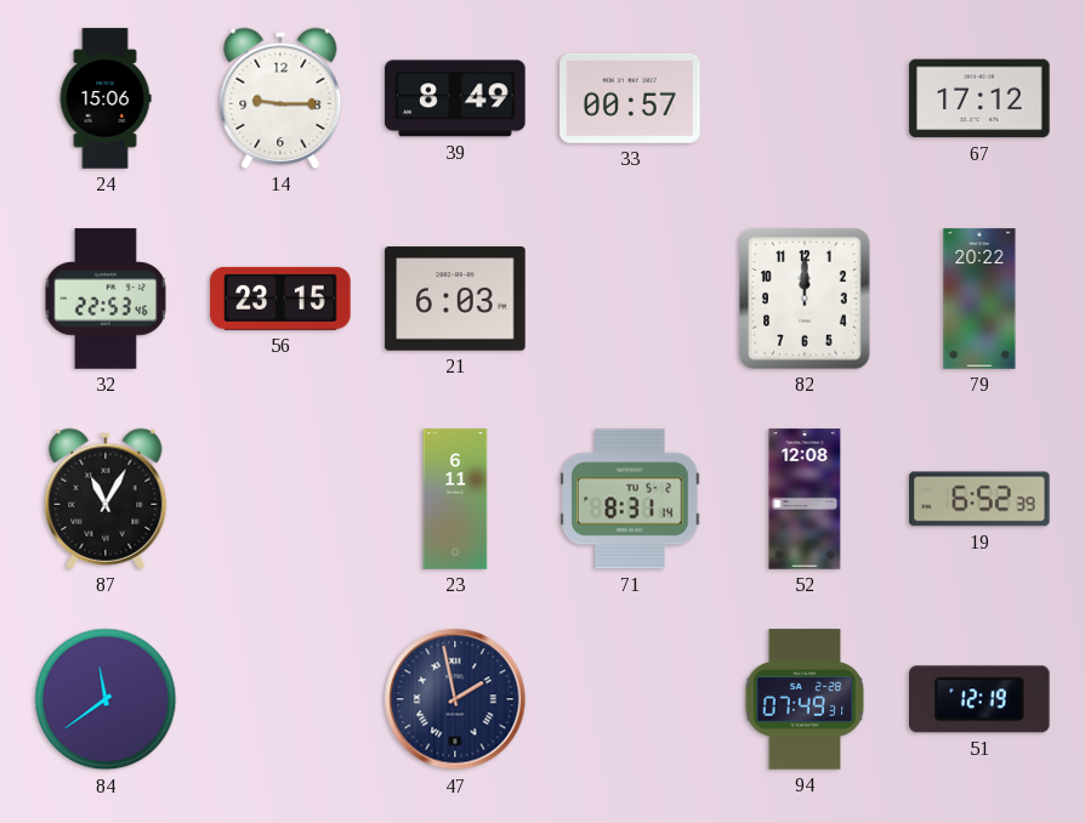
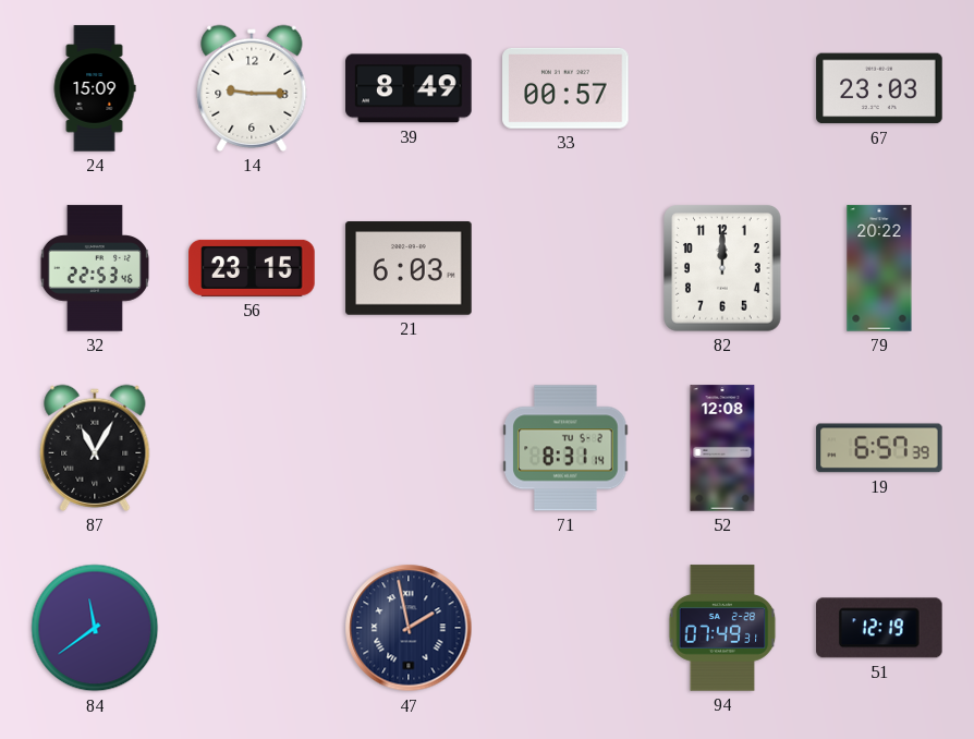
24: 15:06 -> 15:09 (95, 88)
67: 17:12 -> 23:03 (879, 88)
23: 6:11 -> none (455, 499)
19: 6:52 -> 6:57 (879, 448)
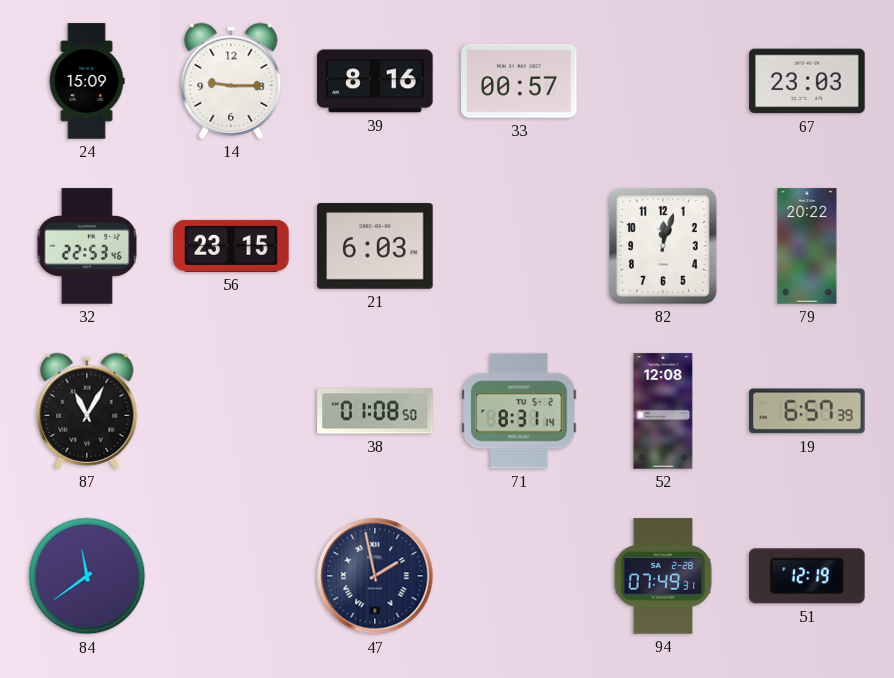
39: 8:49 -> 8:16 (375, 81)
82: 12:00 -> 12:03 (664, 246)
38: none -> 01:08 (375, 411)
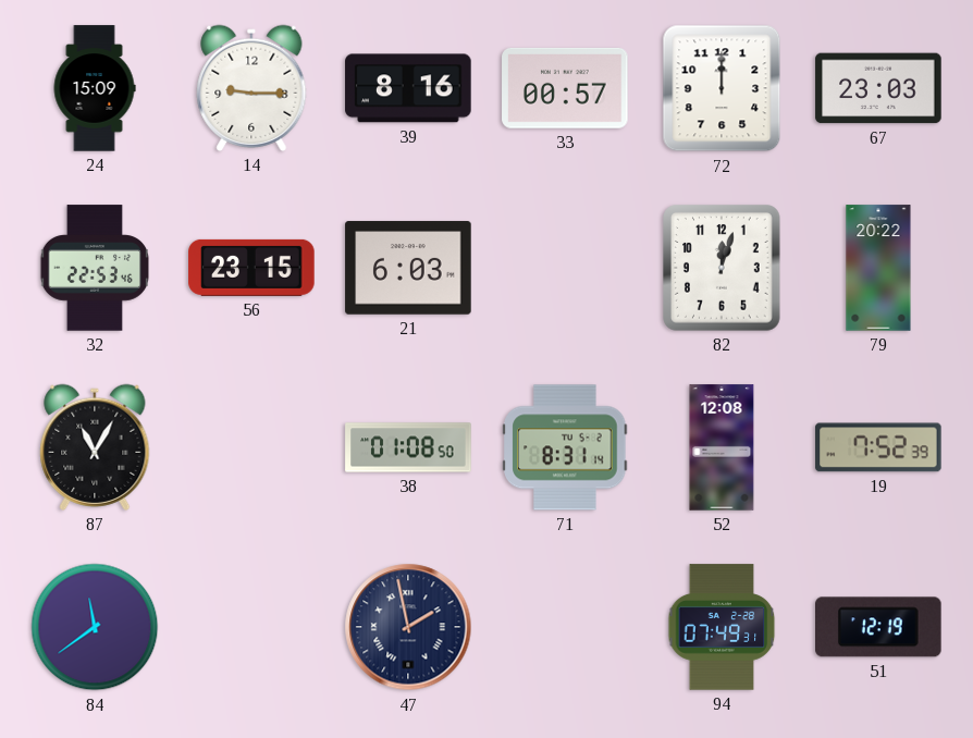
72: none -> 12:00 (722, 88)
19: 6:57 -> 7:52 (878, 447)
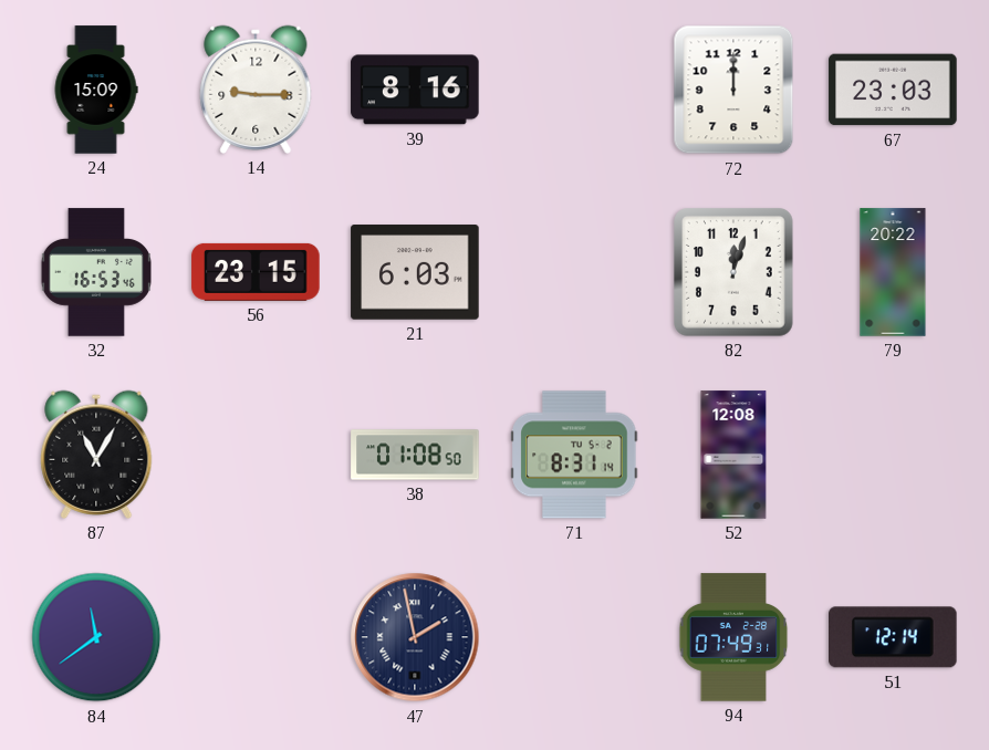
33: 00:57 -> none (565, 88)
32: 22:53 -> 16:53 (95, 272)
19: 7:52 -> none (878, 447)
51: 12:19 -> 12:14 (894, 637)
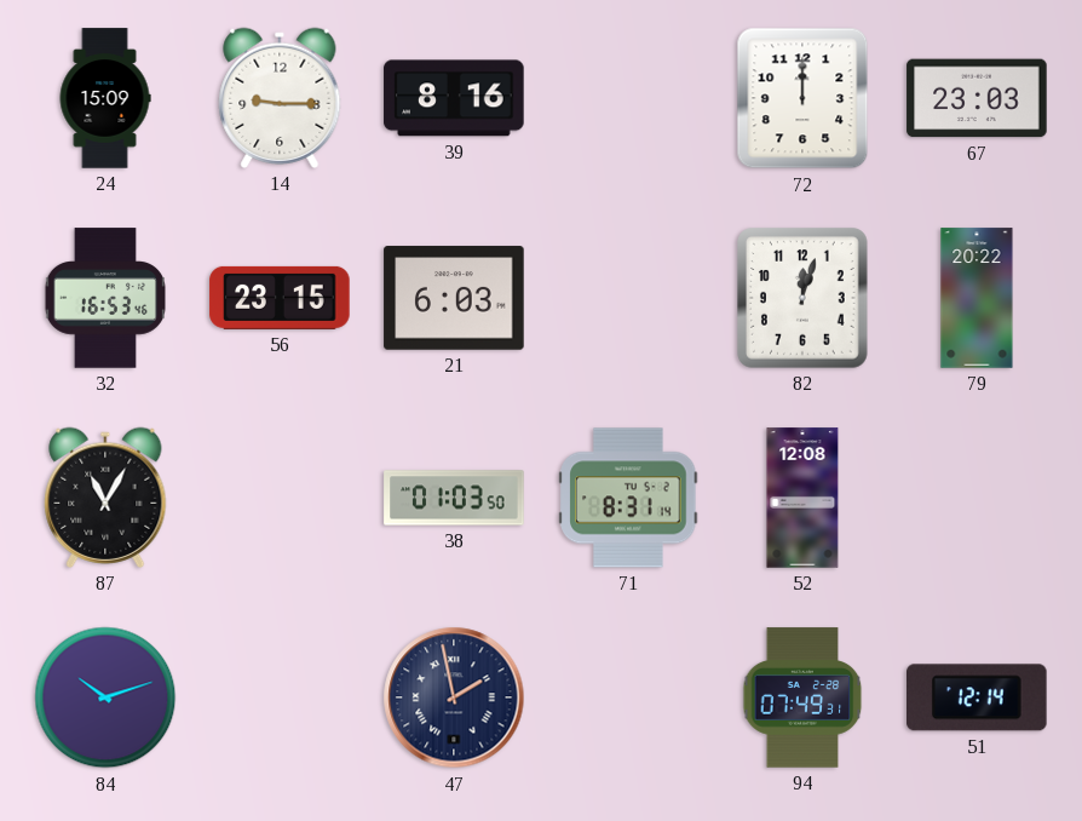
38: 01:08 -> 01:03 (454, 498)
84: 11:39 -> 10:12 (105, 697)
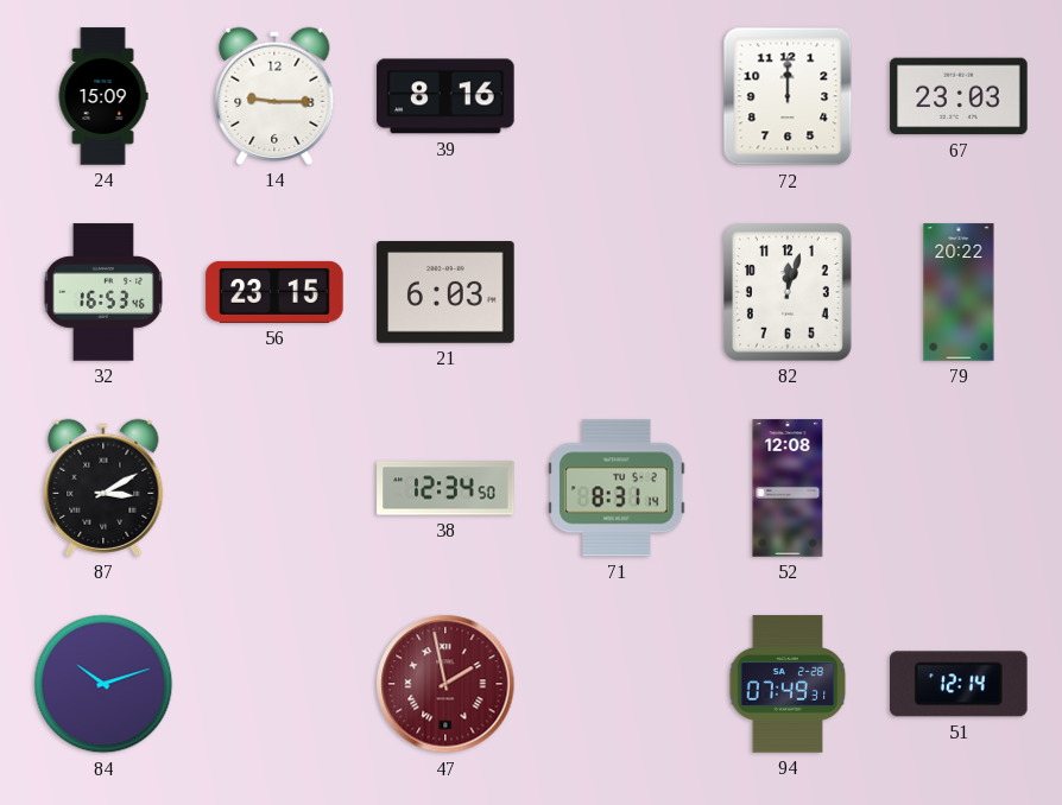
87: 11:05 -> 3:10 (103, 488)
38: 01:03 -> 12:34 (445, 488)
47 dial: navy -> burgundy (445, 684)
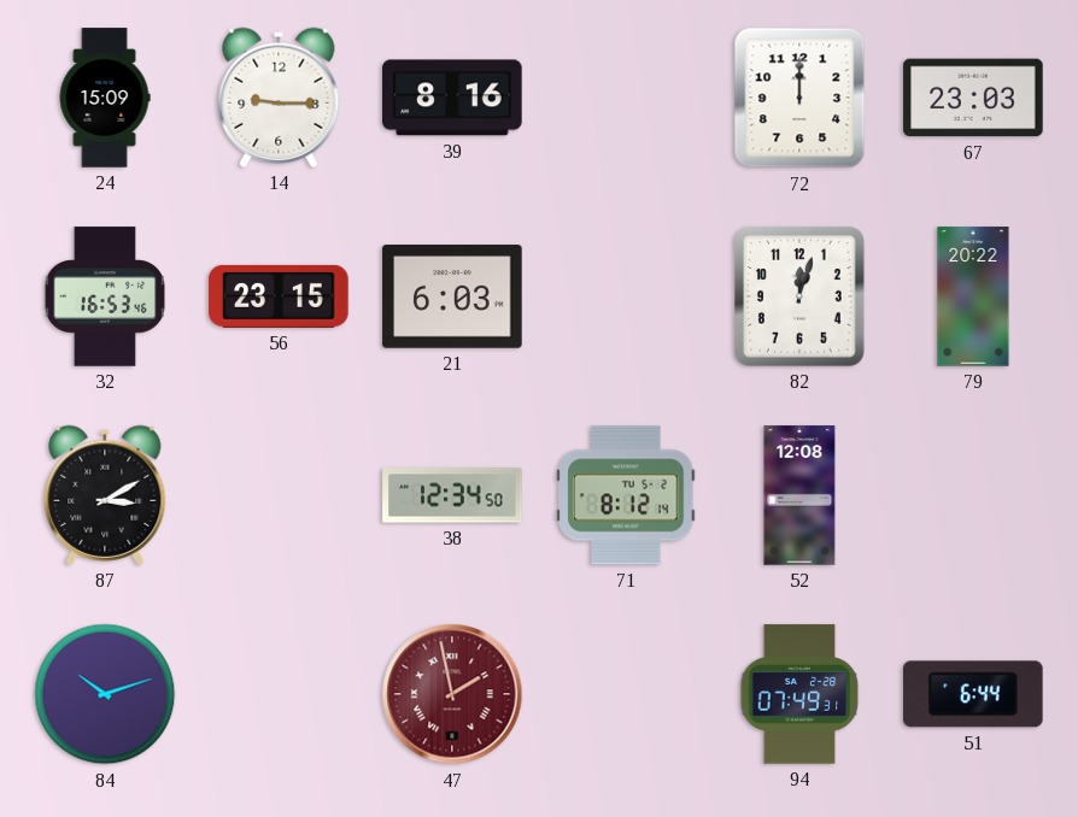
71: 8:31 -> 8:12 (626, 495)
51: 12:14 -> 6:44 (974, 694)
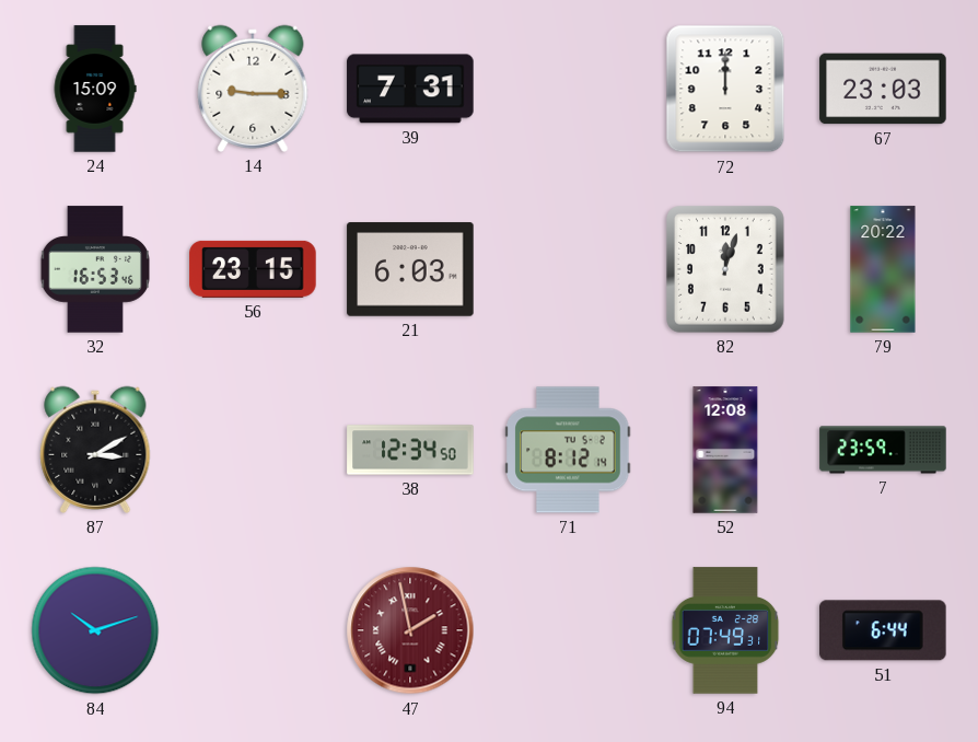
39: 8:16 -> 7:31 (410, 89)
7: none -> 23:59 (883, 450)
